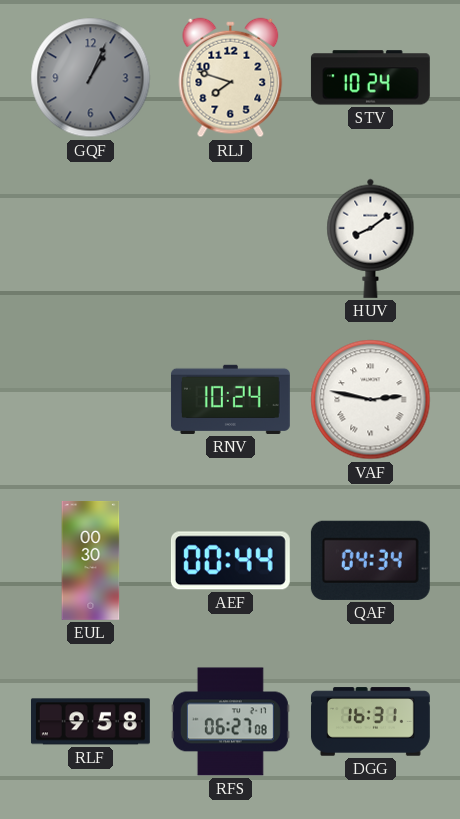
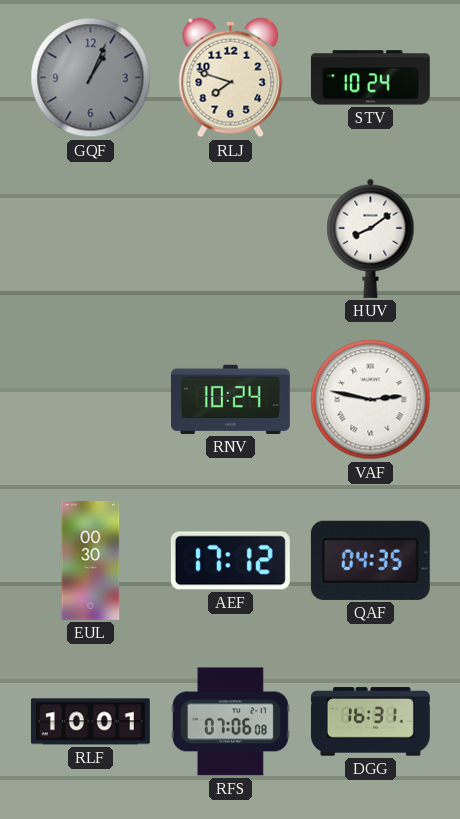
AEF: 00:44 -> 17:12 (230, 561)
QAF: 04:34 -> 04:35 (370, 560)
RLF: 9:58 -> 10:01 (90, 722)
RFS: 06:27 -> 07:06 (230, 722)
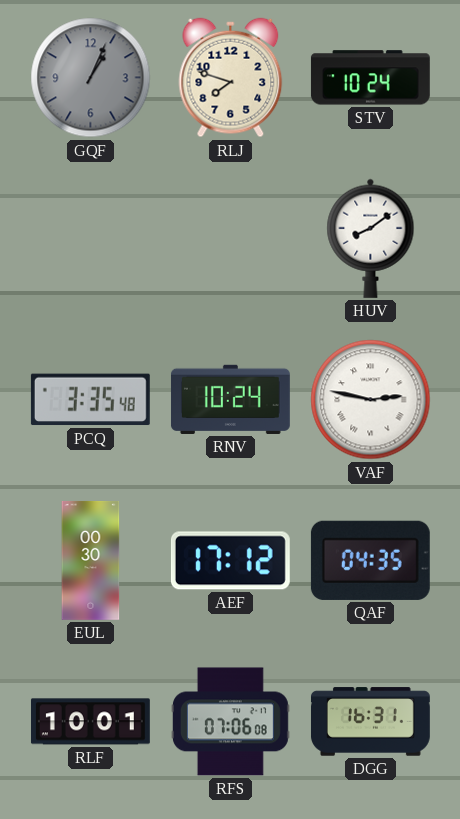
PCQ: none -> 3:35 (90, 400)
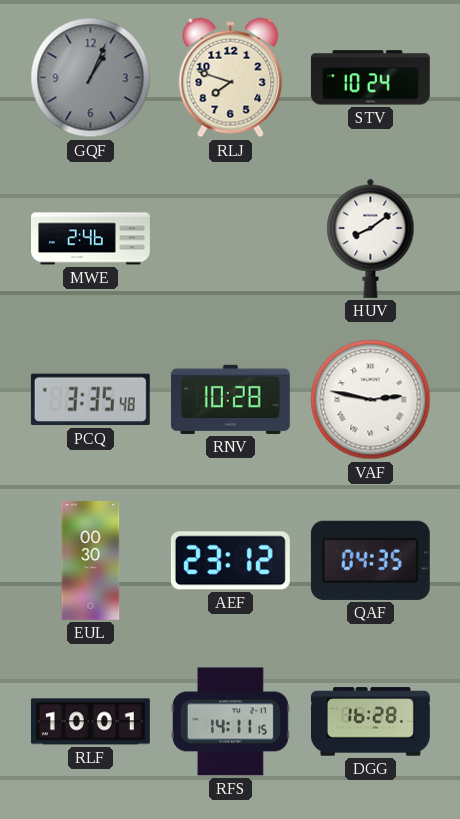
MWE: none -> 2:46 (91, 239)
RNV: 10:24 -> 10:28 (230, 399)
AEF: 17:12 -> 23:12 (230, 561)
RFS: 07:06 -> 14:11 (230, 722)
DGG: 16:31 -> 16:28 (370, 722)
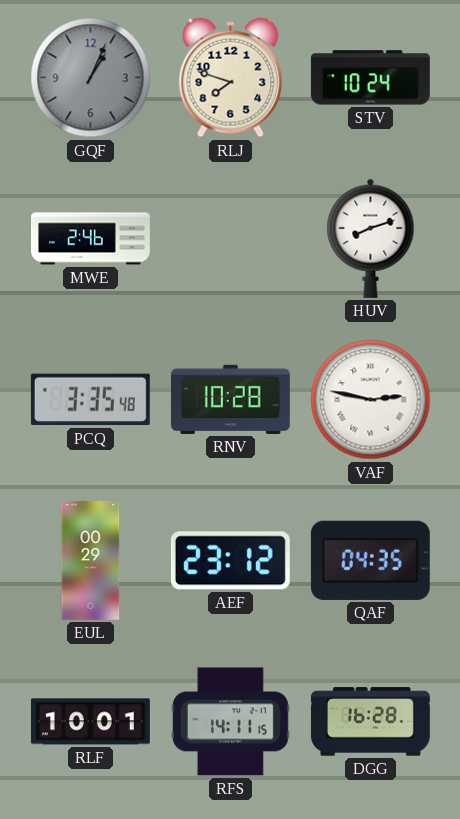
HUV: 8:09 -> 8:12 (371, 238)
EUL: 00:30 -> 00:29 (91, 560)
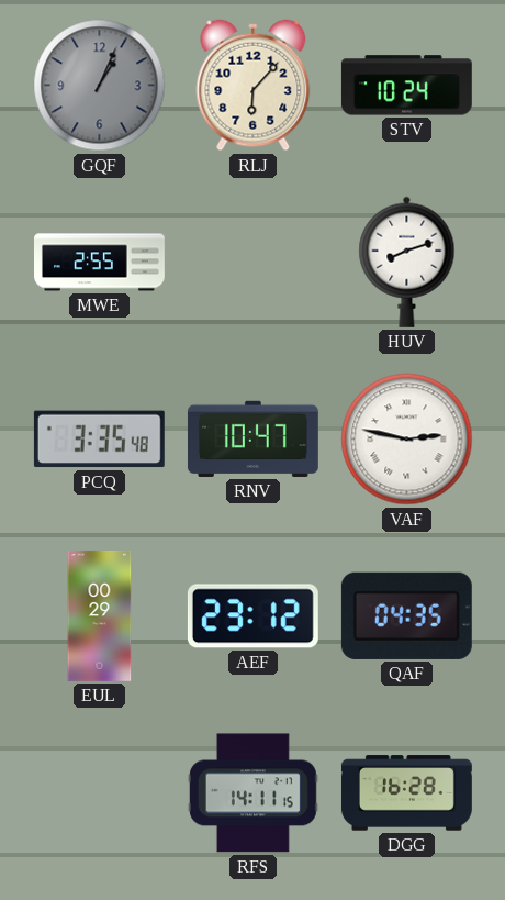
RLJ: 7:48 -> 6:07 (254, 86)
MWE: 2:46 -> 2:55 (100, 263)
RNV: 10:28 -> 10:47 (252, 438)
RLF: 10:01 -> none (90, 722)
